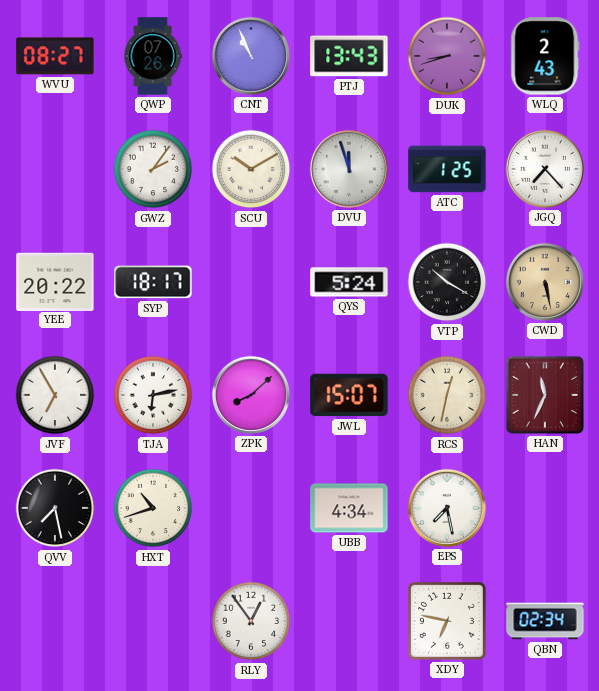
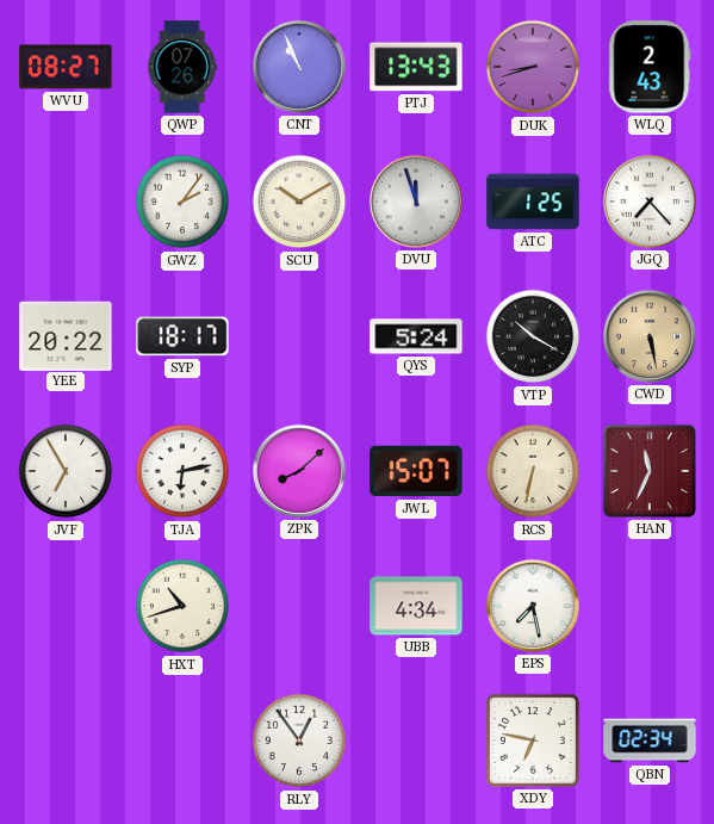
RCS: 12:32 -> 6:32 (533, 471)
QVV: 7:28 -> none (55, 508)
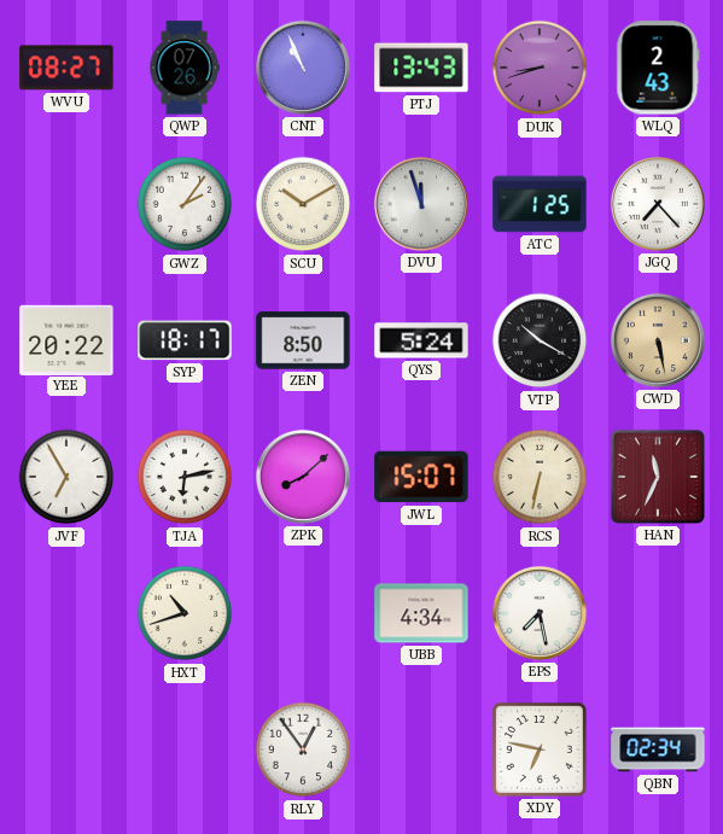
ZEN: none -> 8:50 (303, 340)
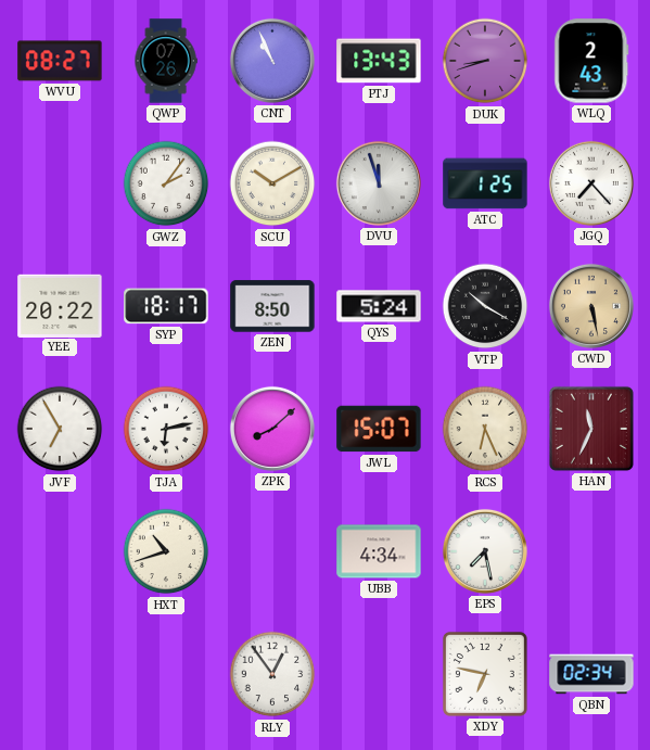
RCS: 6:32 -> 6:26 (485, 429)
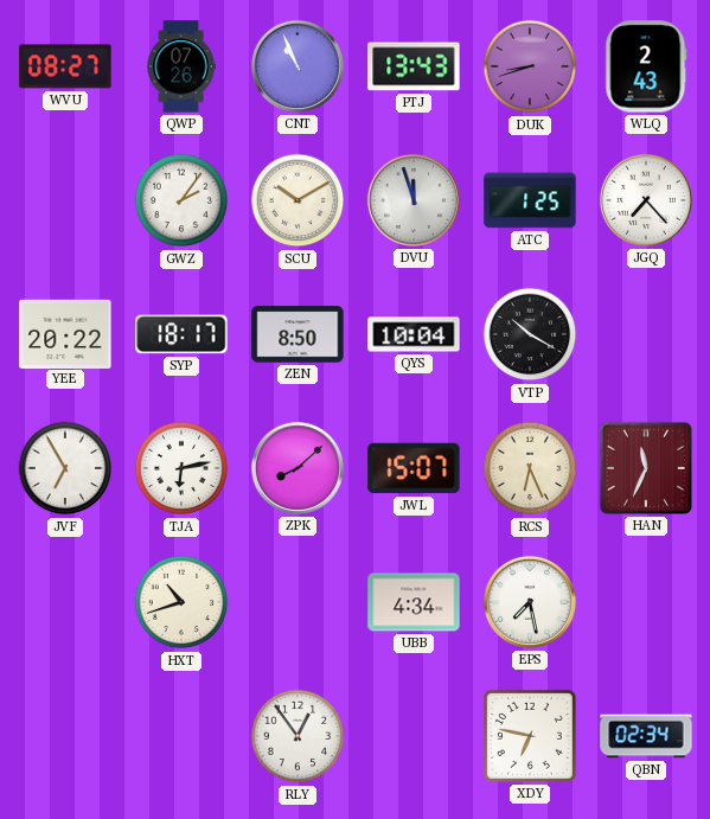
QYS: 5:24 -> 10:04 (414, 334)
CWD: 5:28 -> none (591, 306)
